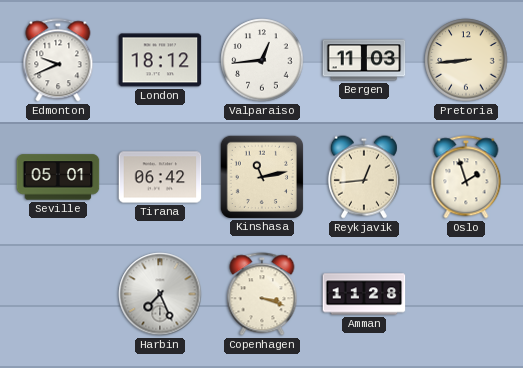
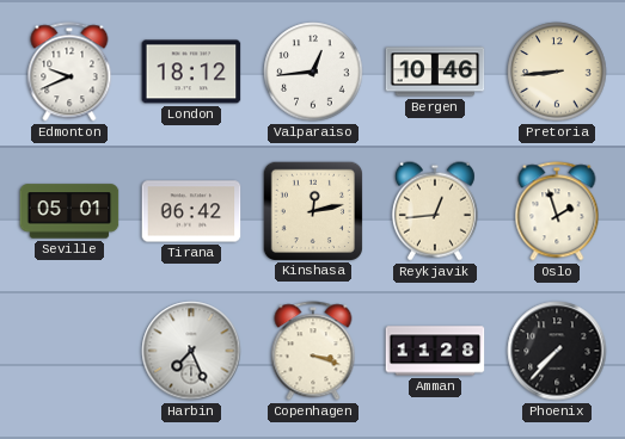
Bergen: 11:03 -> 10:46 (435, 72)
Kinshasa: 11:13 -> 12:13 (312, 210)
Phoenix: none -> 7:37 (557, 351)
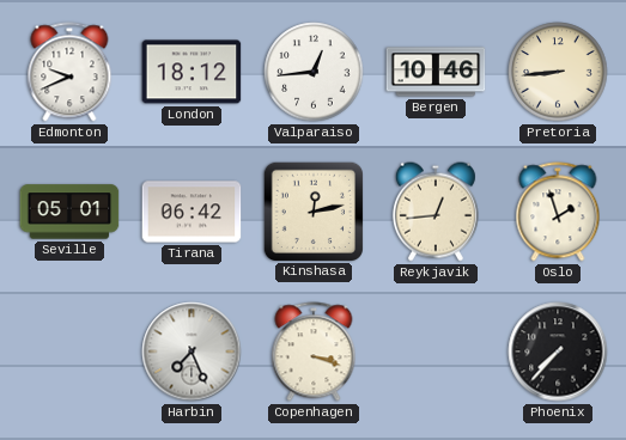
Amman: 11:28 -> none (435, 351)
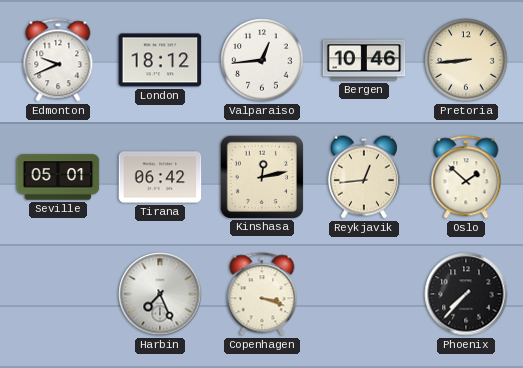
Oslo: 1:57 -> 1:52 (466, 177)
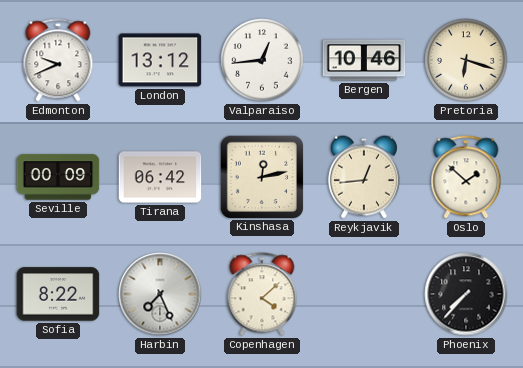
London: 18:12 -> 13:12 (160, 60)
Pretoria: 8:44 -> 6:18 (466, 60)
Seville: 05:01 -> 00:09 (58, 177)
Sofia: none -> 8:22 (58, 294)
Copenhagen: 3:18 -> 4:08 (262, 294)
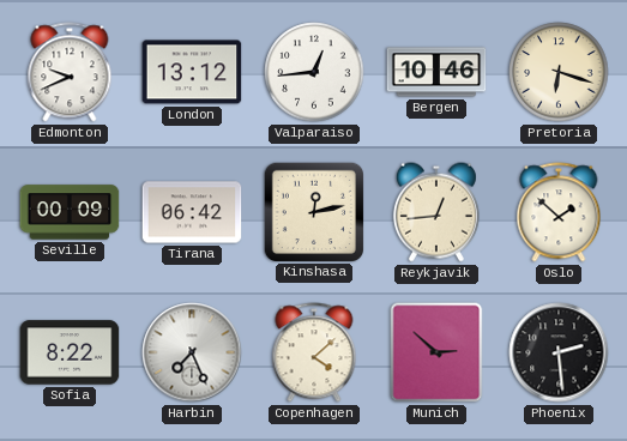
Munich: none -> 2:52 (436, 352)
Phoenix: 7:37 -> 2:29 (559, 352)
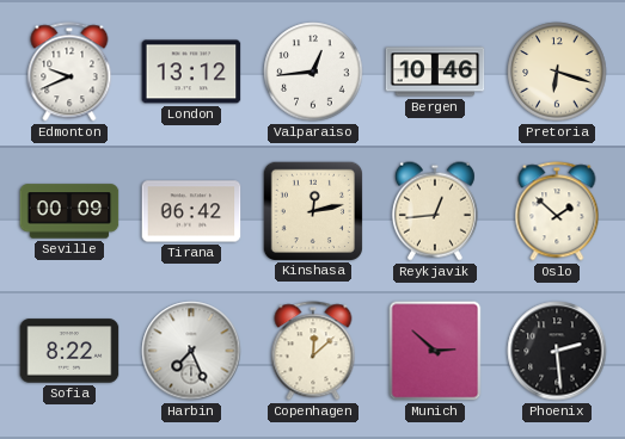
Copenhagen: 4:08 -> 12:08 (313, 351)
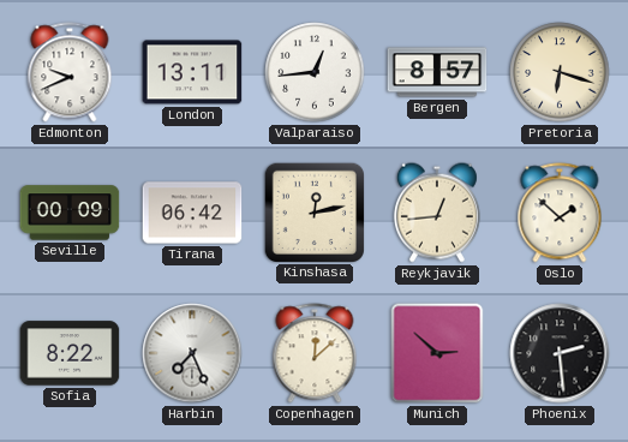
London: 13:12 -> 13:11 (192, 72)
Bergen: 10:46 -> 8:57 (437, 72)
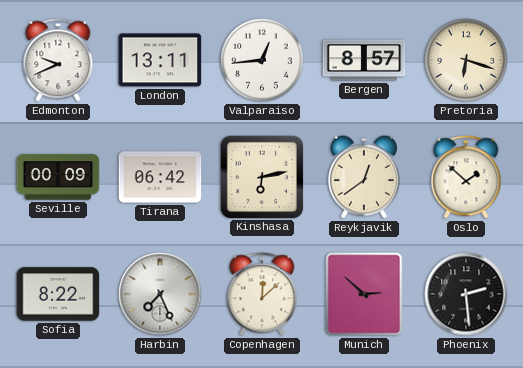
Kinshasa: 12:13 -> 6:13 (261, 176)
Reykjavik: 12:44 -> 12:39 (364, 177)
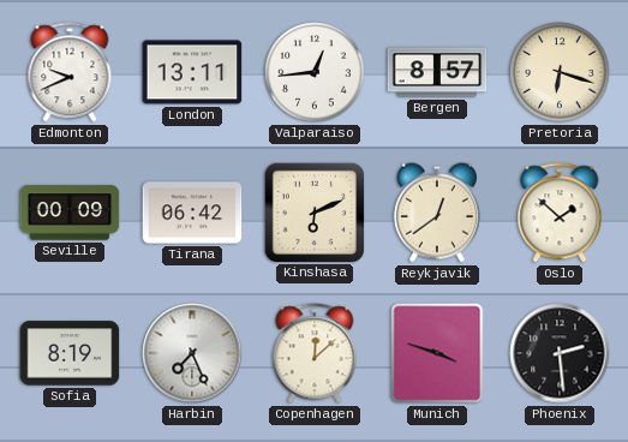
Kinshasa: 6:13 -> 6:11 (313, 211)
Sofia: 8:22 -> 8:19 (70, 353)
Munich: 2:52 -> 3:48 (437, 353)
